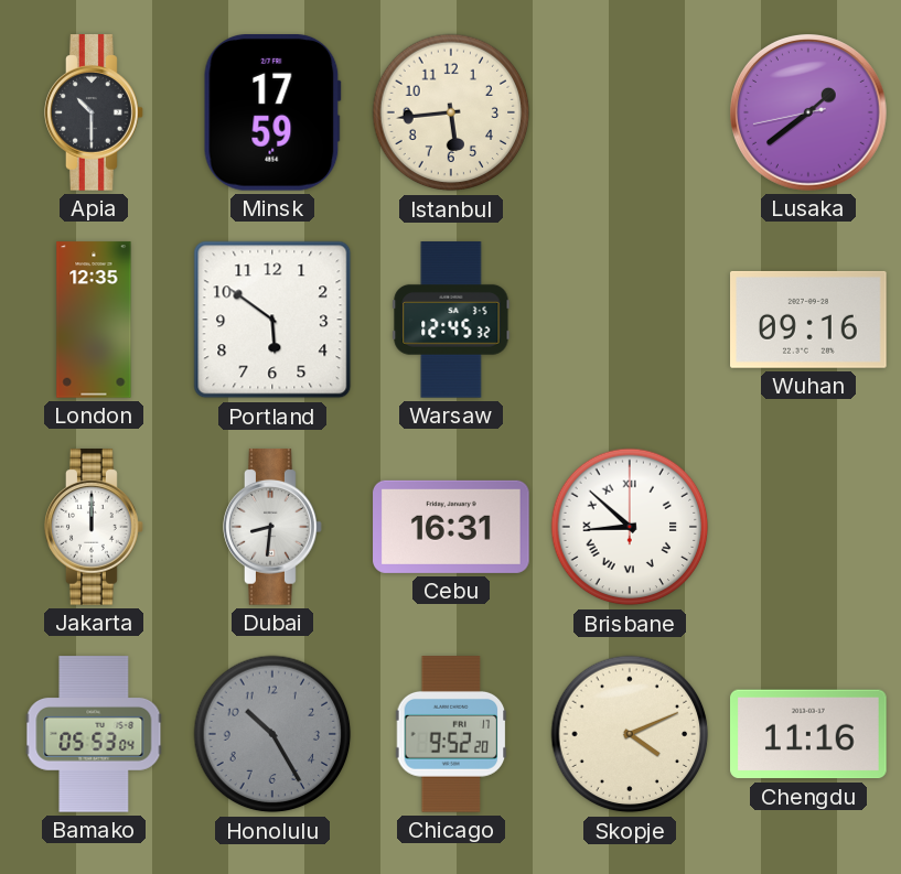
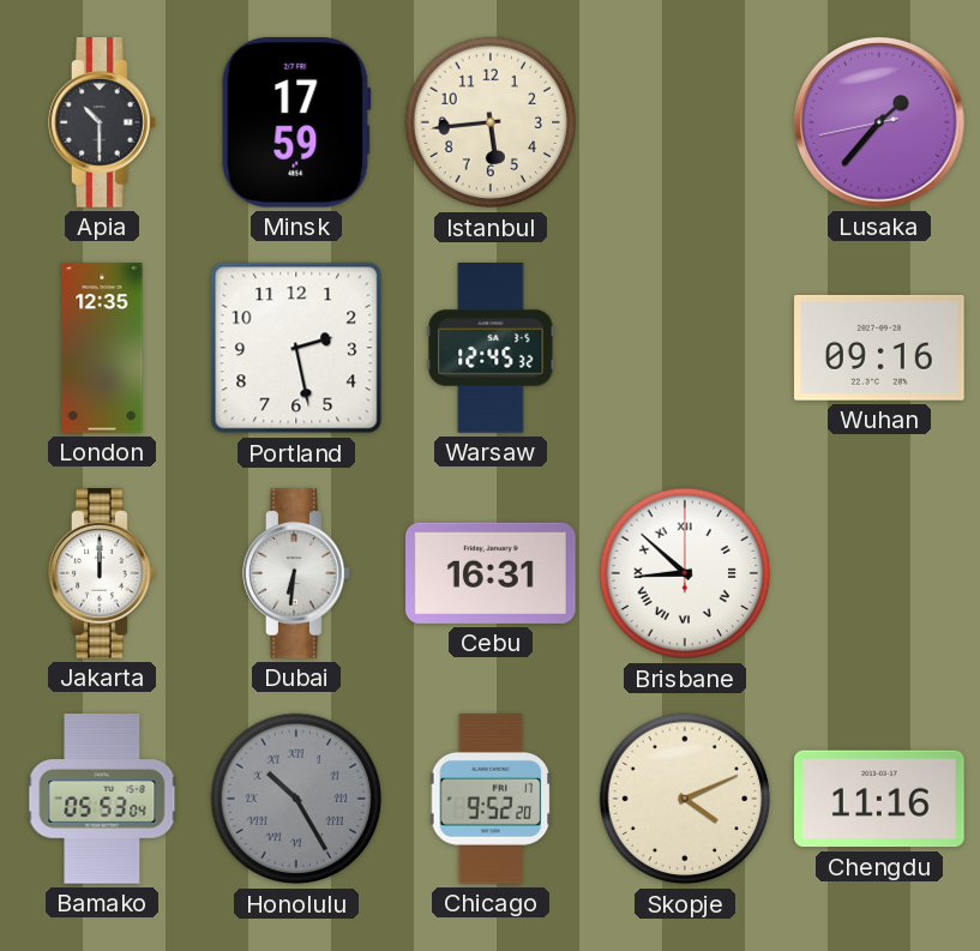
Lusaka: 1:38 -> 1:36 (880, 124)
Portland: 5:51 -> 2:28 (296, 348)
Dubai: 8:31 -> 6:31 (296, 573)
Honolulu numerals: Arabic -> Roman (296, 799)
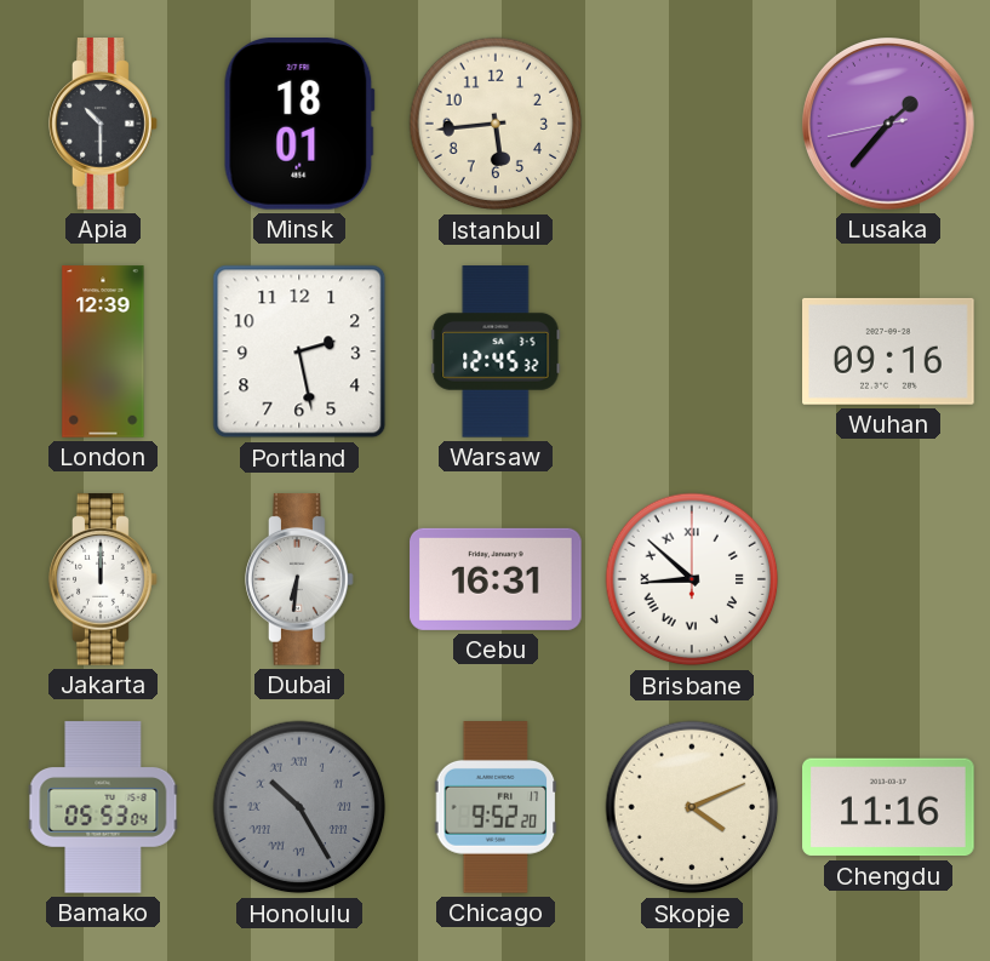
Minsk: 17:59 -> 18:01 (299, 125)
London: 12:35 -> 12:39 (103, 351)
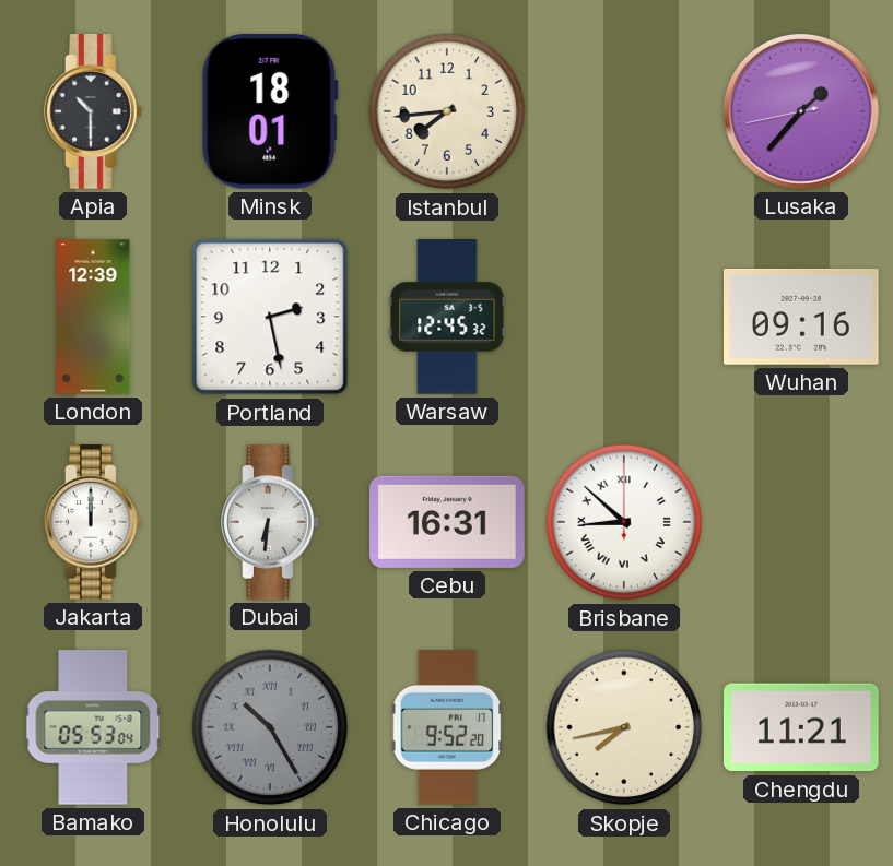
Istanbul: 5:44 -> 7:44 (447, 111)
Skopje: 4:11 -> 7:43 (624, 727)
Chengdu: 11:16 -> 11:21 (801, 727)
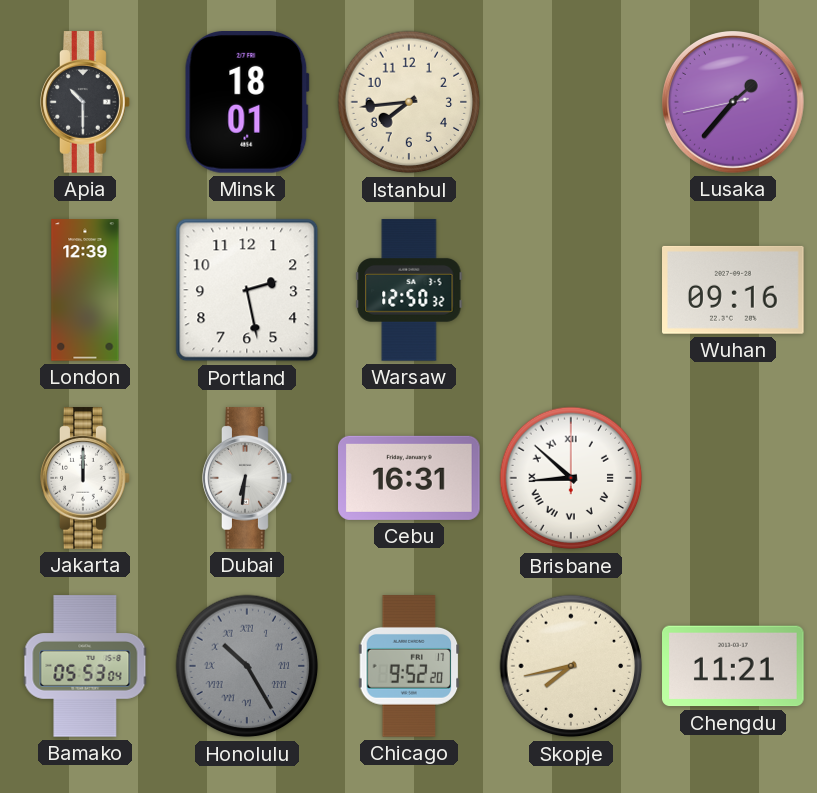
Warsaw: 12:45 -> 12:50 (409, 290)
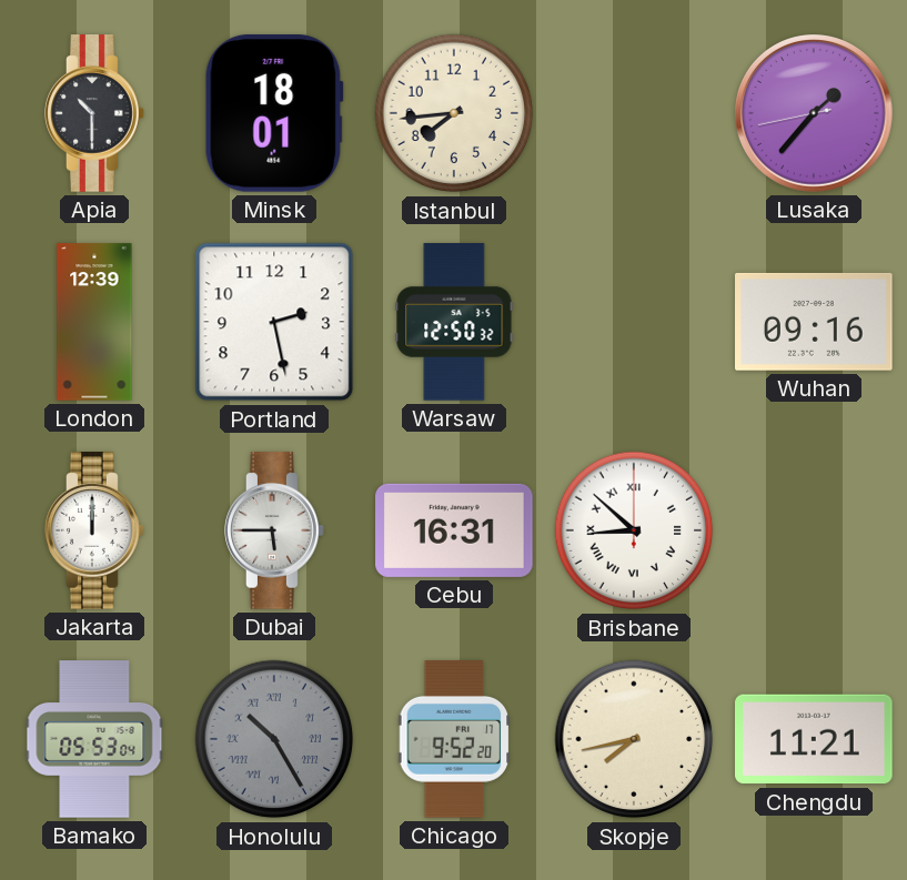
Dubai: 6:31 -> 5:45 (274, 530)
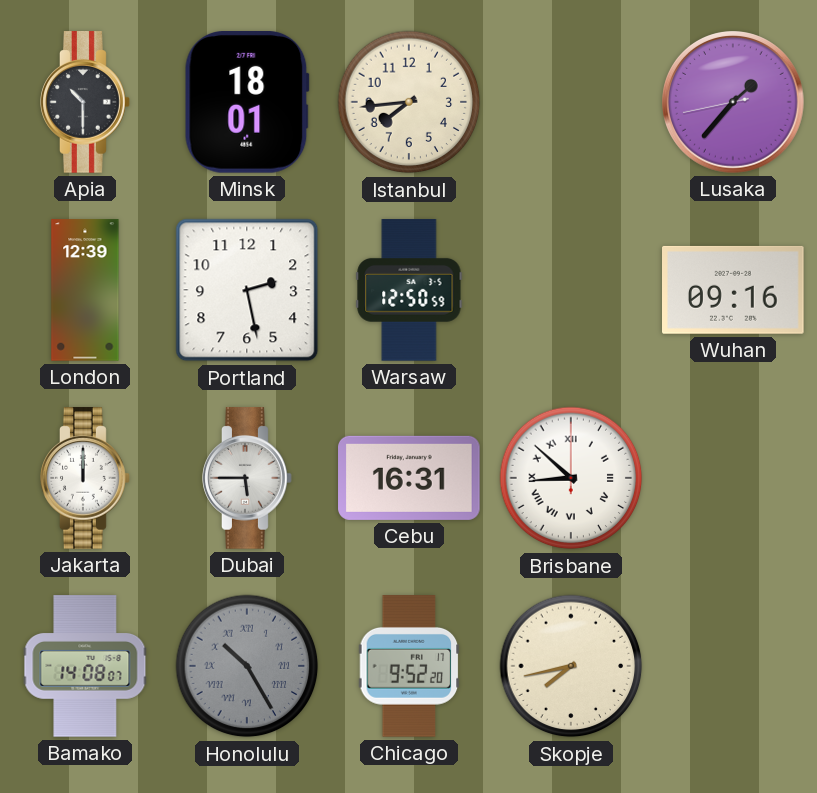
Warsaw: 12:50:32 -> 12:50:59 (409, 290)
Bamako: 05:53 -> 14:08 (85, 666)
Chengdu: 11:21 -> none (814, 739)
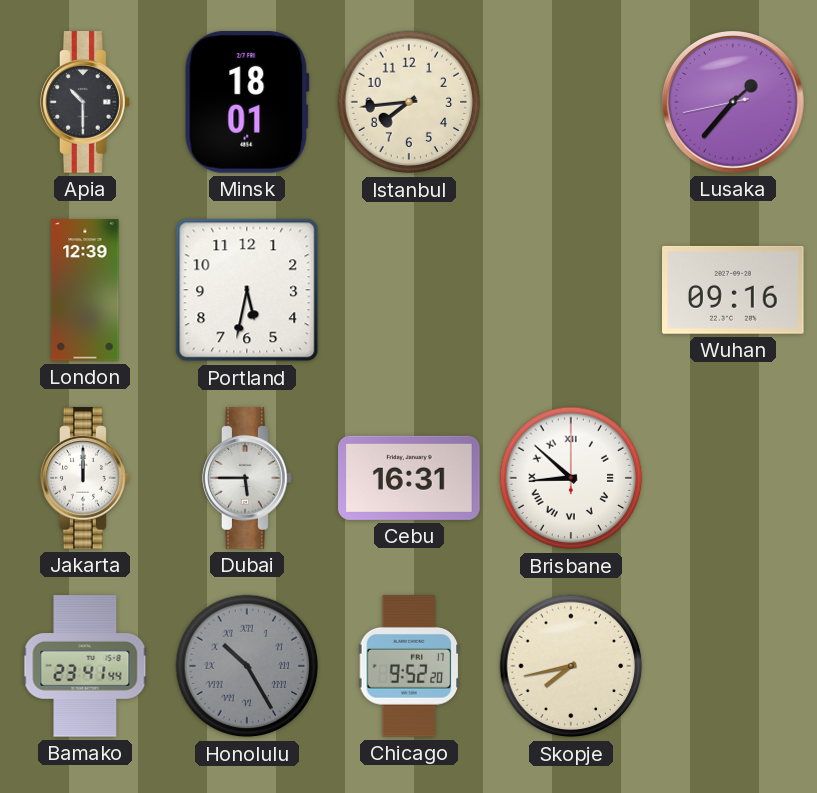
Portland: 2:28 -> 5:32 (247, 290)
Warsaw: 12:50 -> none (409, 290)
Bamako: 14:08 -> 23:41 (85, 666)
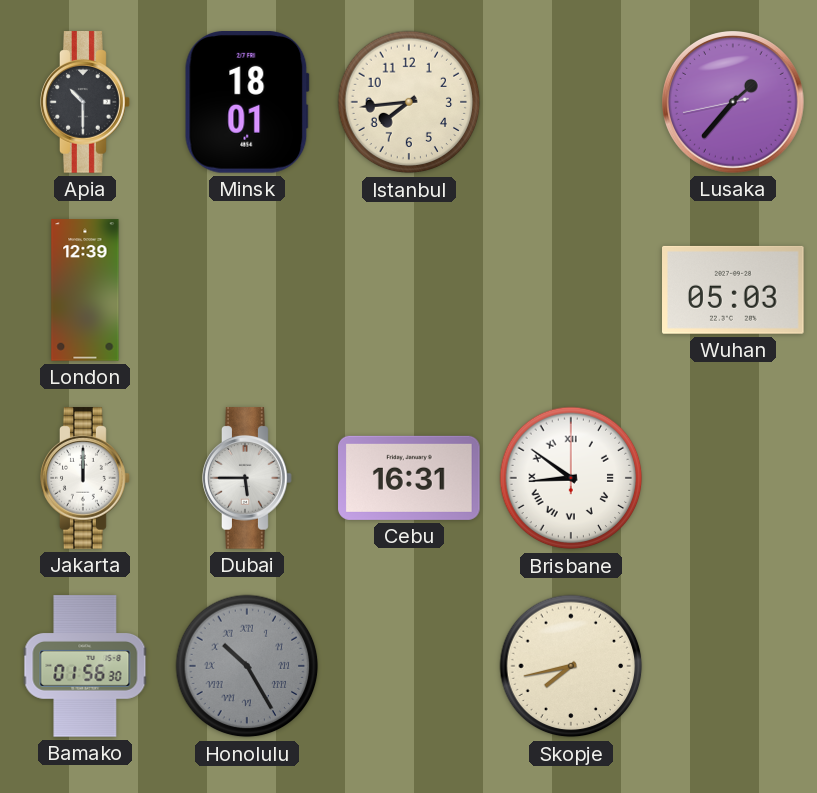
Portland: 5:32 -> none (247, 290)
Wuhan: 09:16 -> 05:03 (734, 290)
Brisbane: 8:52 -> 8:51 (571, 478)
Bamako: 23:41 -> 01:56 (85, 666)
Chicago: 9:52 -> none (409, 666)
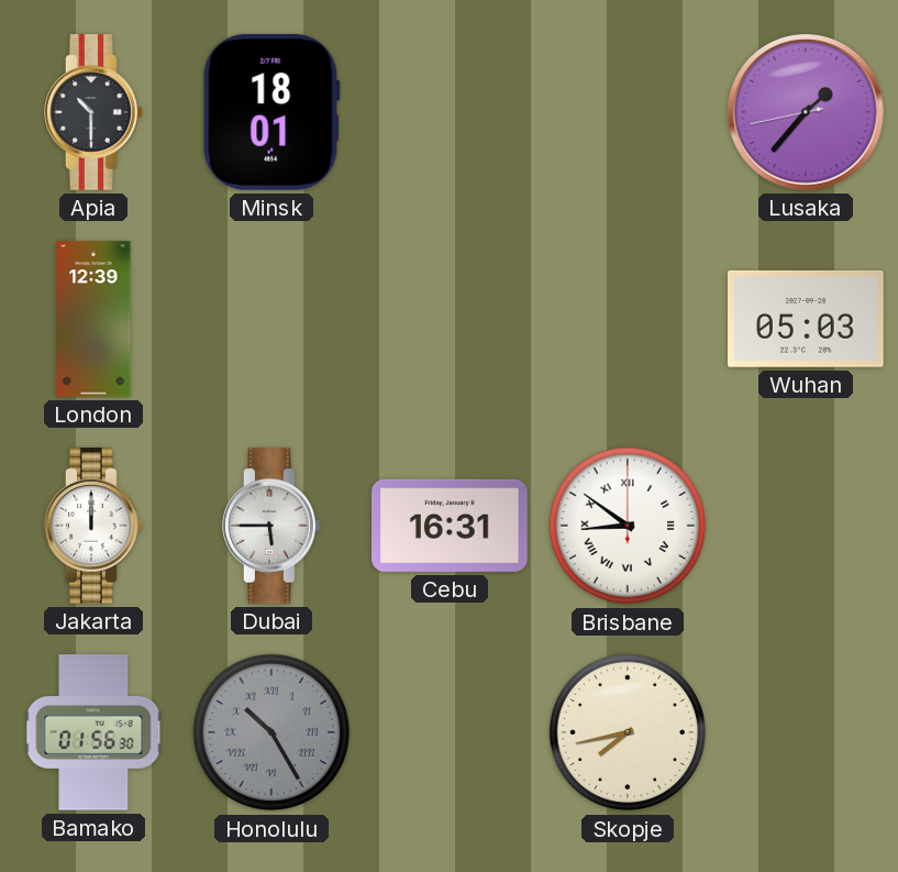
Istanbul: 7:44 -> none (409, 102)
